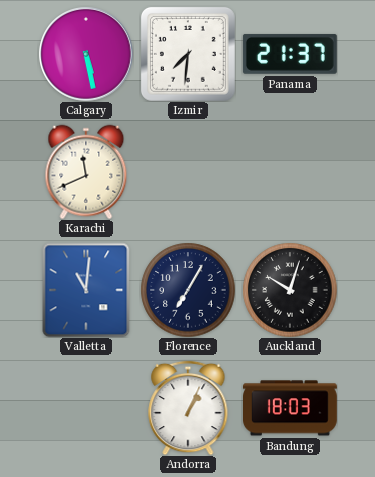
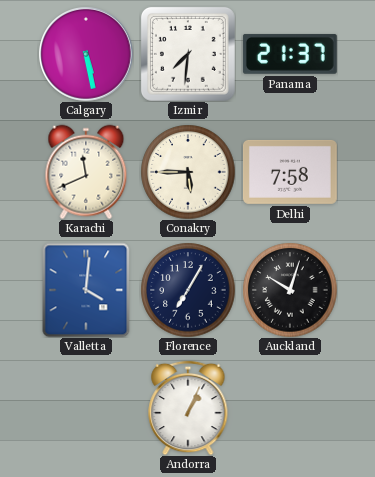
Conakry: none -> 5:45 (188, 172)
Delhi: none -> 7:58 (290, 172)
Valletta: 11:01 -> 4:01 (86, 290)
Bandung: 18:03 -> none (291, 408)
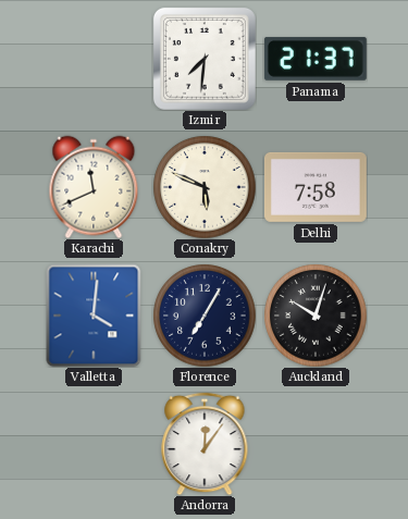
Calgary: 5:28 -> none (86, 54)
Conakry: 5:45 -> 5:49 (205, 187)
Andorra: 1:04 -> 12:06 (205, 444)
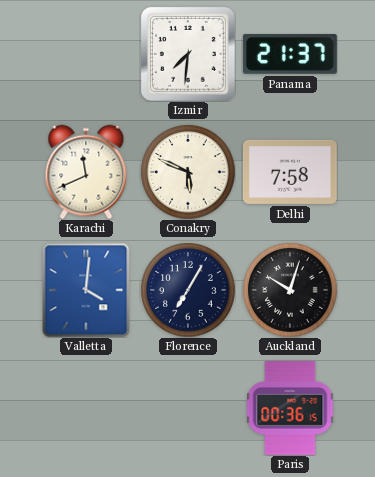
Andorra: 12:06 -> none (205, 444)
Paris: none -> 00:36 (290, 409)
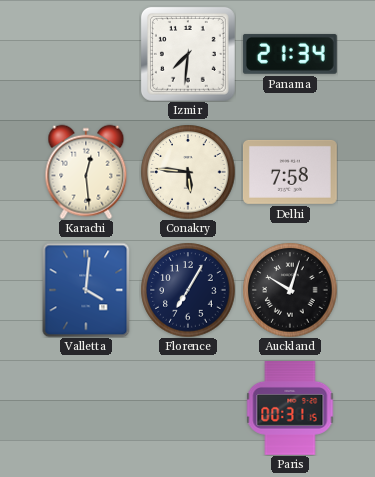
Panama: 21:37 -> 21:34 (290, 54)
Karachi: 11:41 -> 12:29 (86, 172)
Conakry: 5:49 -> 5:46 (188, 172)
Paris: 00:36 -> 00:31 (290, 409)
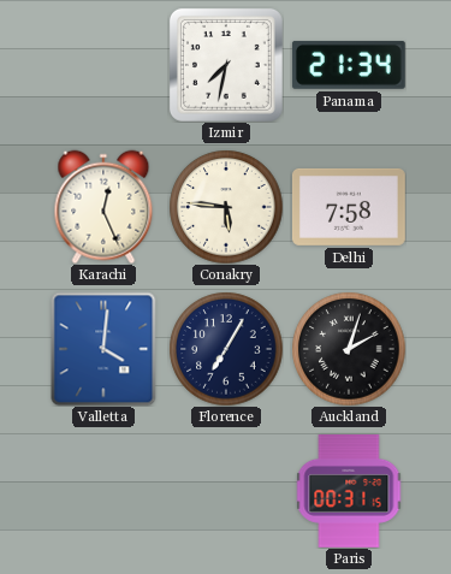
Izmir: 7:31 -> 7:32 (226, 65)
Karachi: 12:29 -> 12:26 (103, 207)
Auckland: 10:03 -> 2:03 (349, 349)
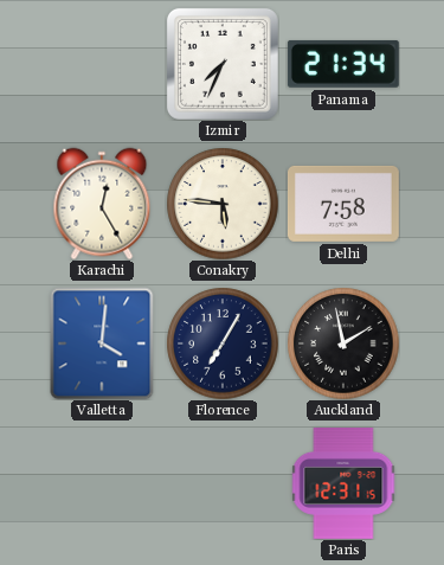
Izmir: 7:32 -> 7:34 (223, 64)
Karachi: 12:26 -> 12:25 (102, 204)
Auckland: 2:03 -> 1:58 (343, 344)
Paris: 00:31 -> 12:31 (343, 484)
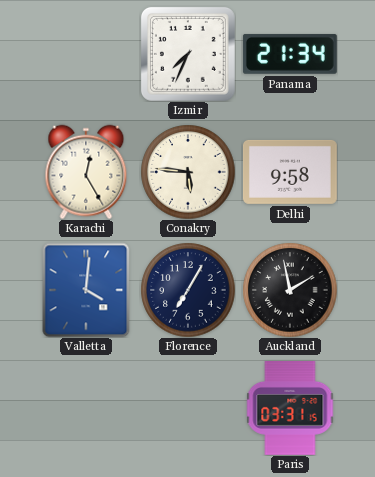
Delhi: 7:58 -> 9:58 (290, 172)
Paris: 12:31 -> 03:31 (290, 409)
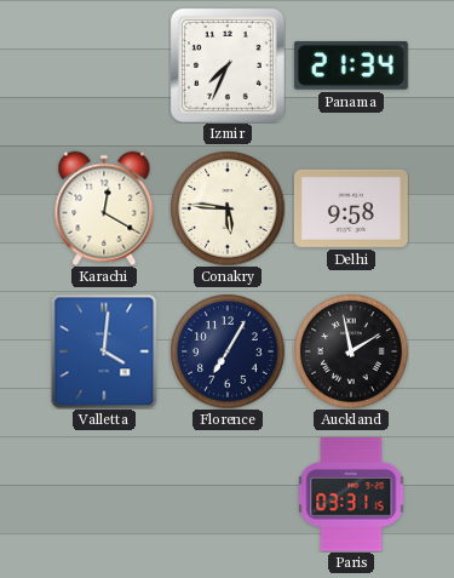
Karachi: 12:25 -> 12:20 (104, 208)
